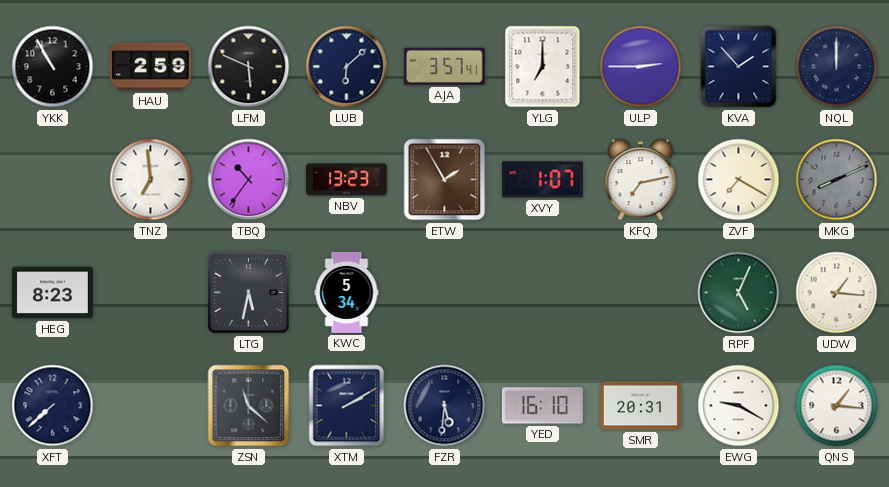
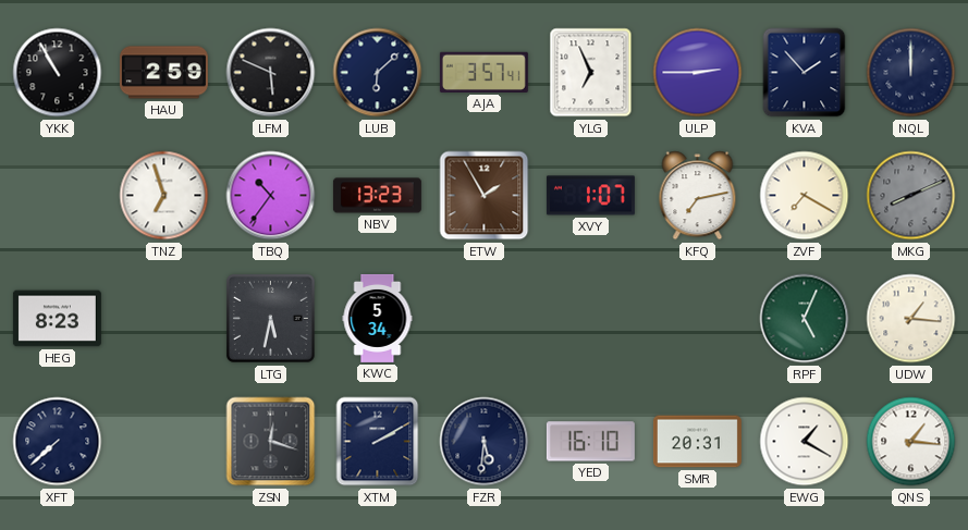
YLG: 7:00 -> 6:56 (591, 73)
TNZ: 6:59 -> 6:57 (164, 196)
ZSN: 11:22 -> 12:18 (271, 442)
EWG: 9:20 -> 1:20 (805, 442)
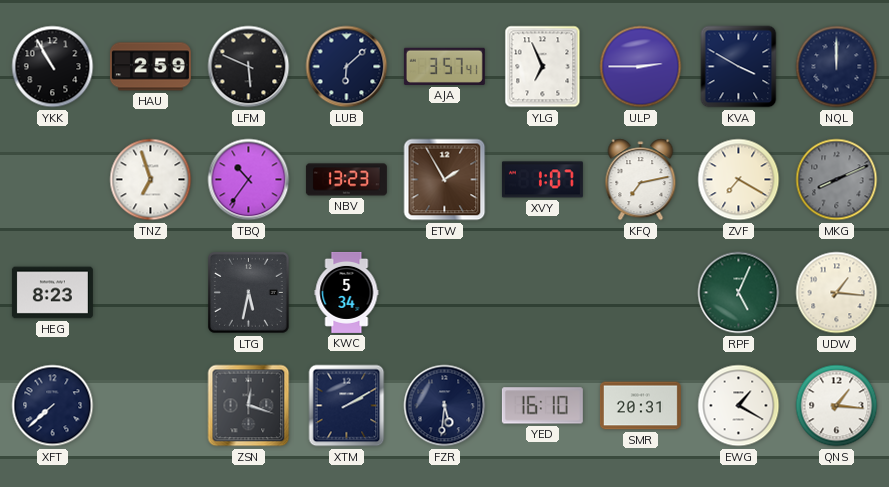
KVA: 1:53 -> 3:50 (739, 67)
